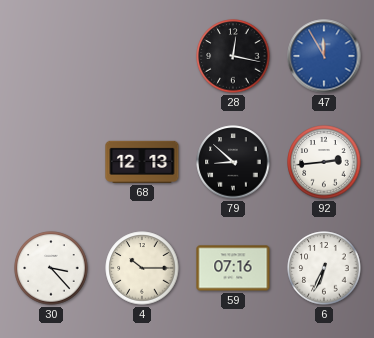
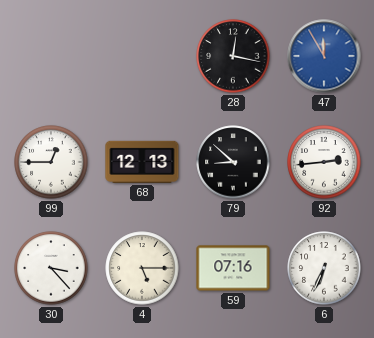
99: none -> 12:45 (51, 162)
4: 10:15 -> 5:15 (142, 268)
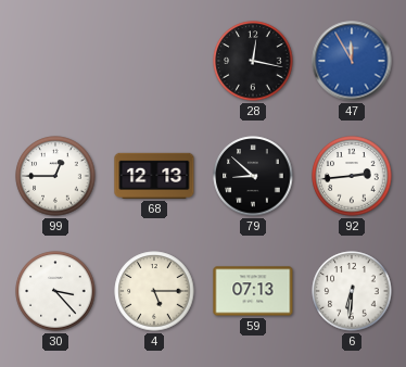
59: 07:16 -> 07:13 (253, 291)
6: 6:34 -> 6:31 (352, 291)
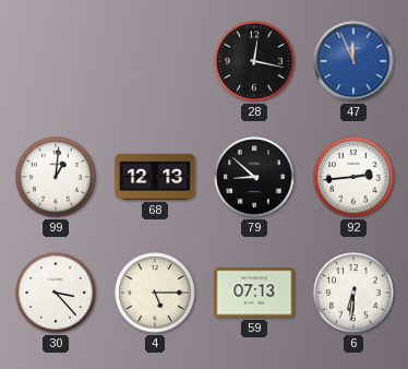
47: 11:55 -> 11:56 (353, 61)
99: 12:45 -> 1:01 (56, 177)
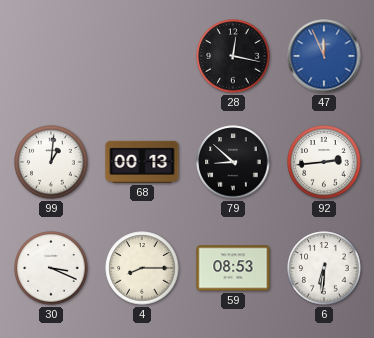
68: 12:13 -> 00:13 (142, 162)
30: 3:23 -> 3:19 (51, 268)
4: 5:15 -> 8:15 (142, 268)
59: 07:13 -> 08:53 (233, 268)
